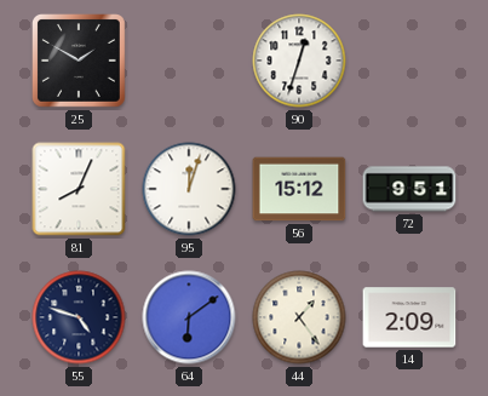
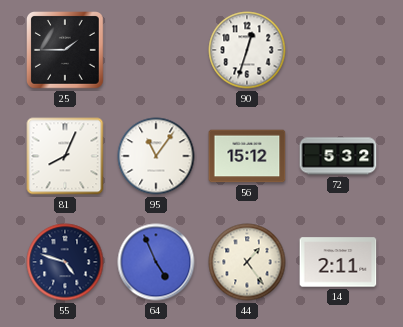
25: 1:50 -> 1:45 (66, 51)
95: 12:03 -> 11:06 (156, 156)
72: 9:51 -> 5:32 (338, 156)
64: 6:09 -> 4:56 (156, 262)
14: 2:09 -> 2:11 (338, 262)
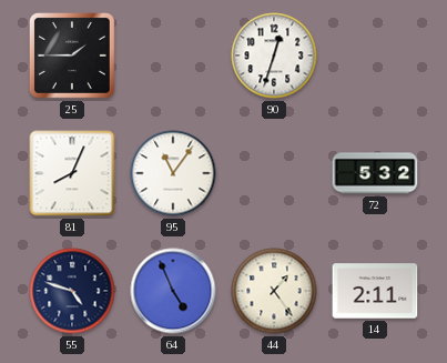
56: 15:12 -> none (247, 156)
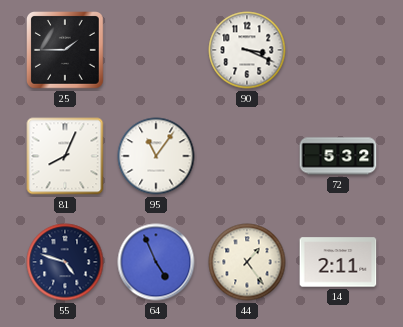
90: 12:33 -> 3:19 (247, 50)
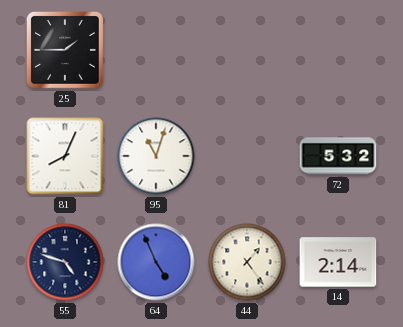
90: 3:19 -> none (247, 50)
95: 11:06 -> 11:03 (156, 156)
14: 2:11 -> 2:14 (338, 262)
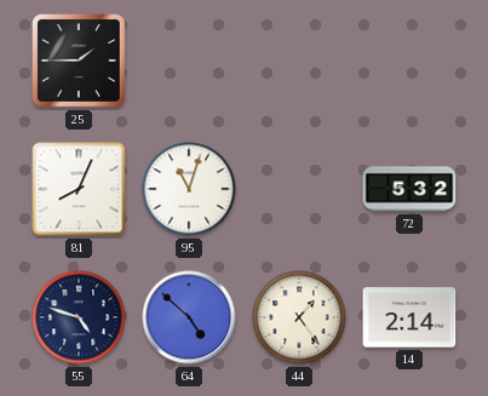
64: 4:56 -> 4:52 (189, 317)
